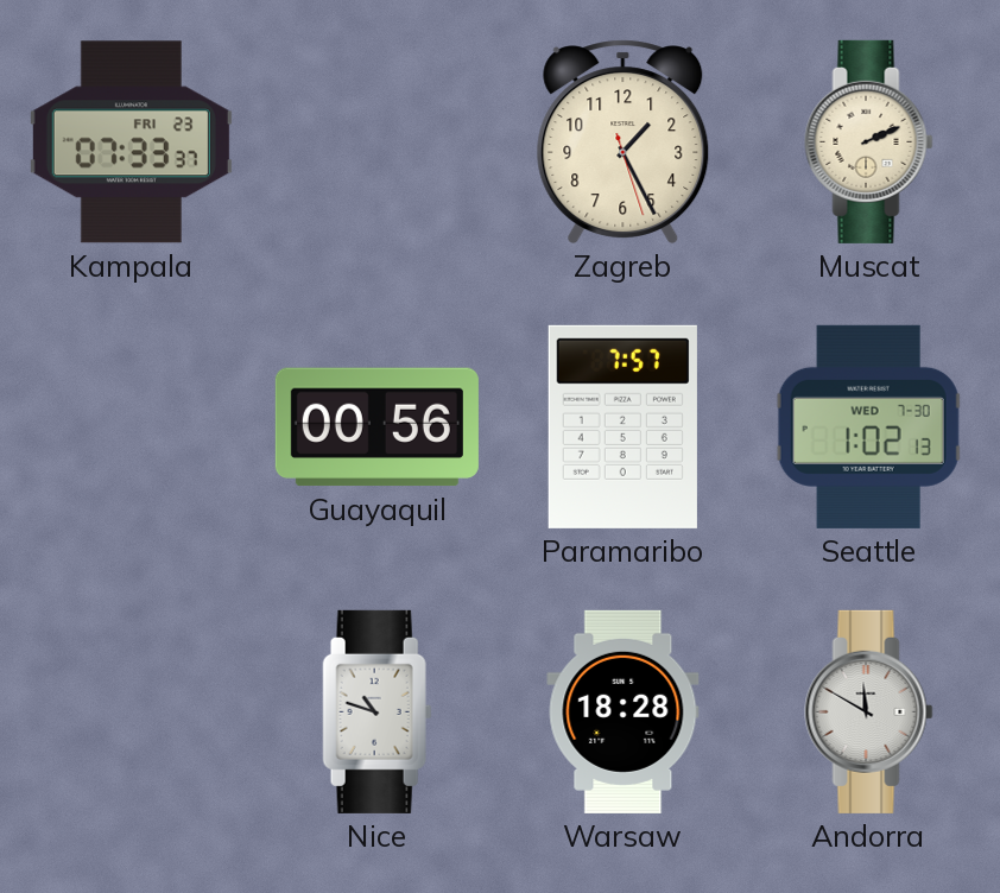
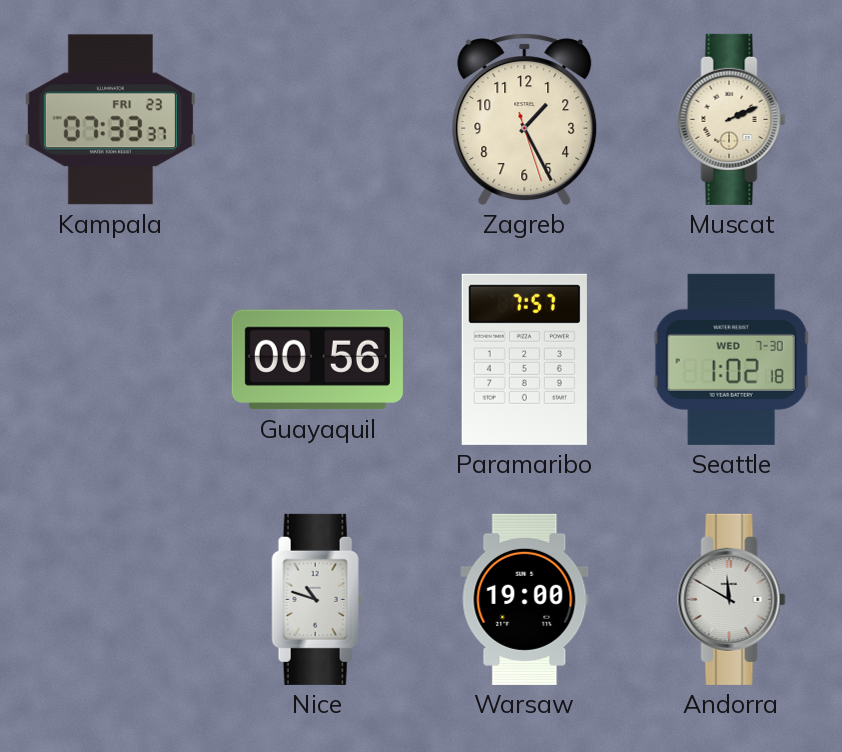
Seattle: 1:02:13 -> 1:02:18 (732, 359)
Warsaw: 18:28 -> 19:00 (525, 599)
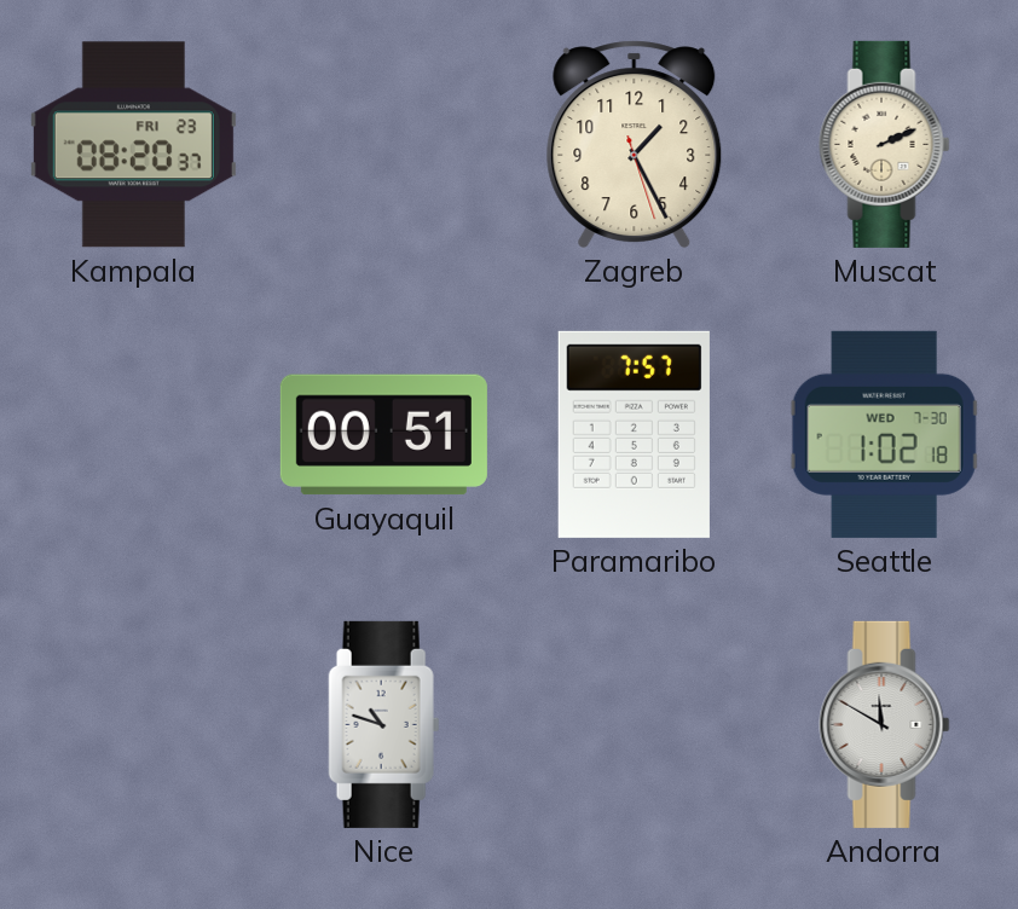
Kampala: 07:33 -> 08:20 (133, 145)
Guayaquil: 00:56 -> 00:51 (383, 435)
Warsaw: 19:00 -> none (525, 599)
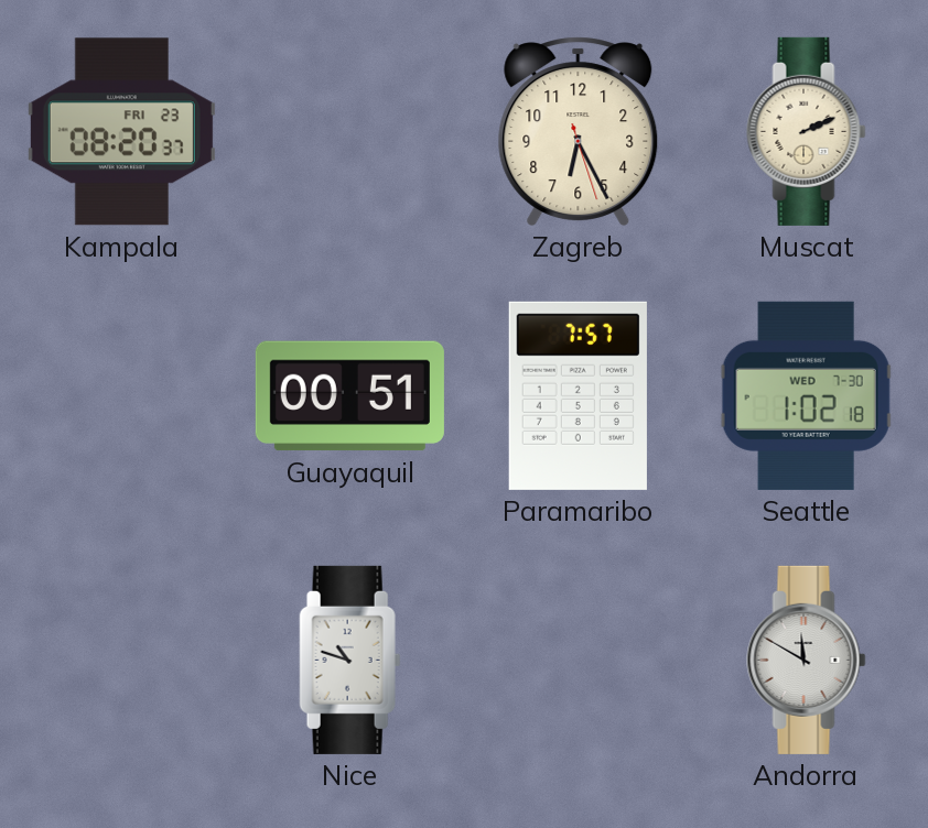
Zagreb: 1:25 -> 6:25 (579, 131)
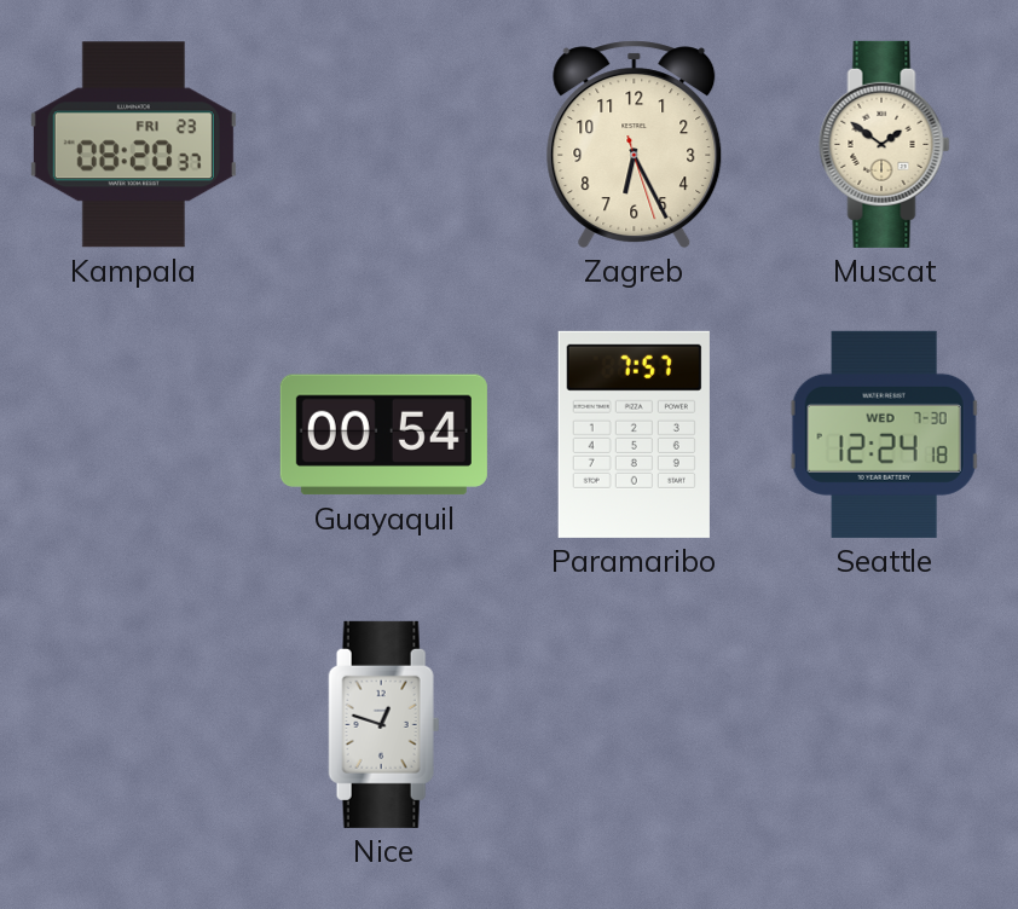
Muscat: 2:11 -> 1:51 (885, 144)
Guayaquil: 00:51 -> 00:54 (383, 435)
Seattle: 1:02 -> 12:24 (885, 434)
Nice: 10:48 -> 12:48 (384, 724)
Andorra: 11:50 -> none (807, 660)
